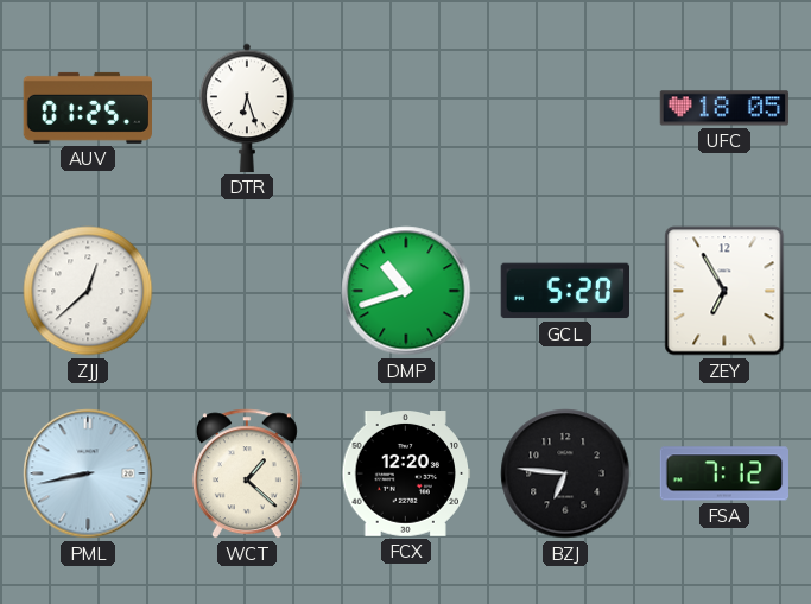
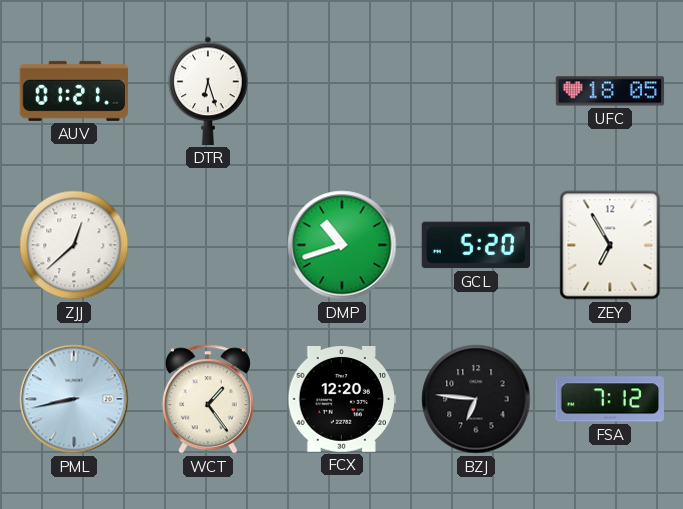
AUV: 01:25 -> 01:21 (73, 91)
WCT: 1:22 -> 1:24 (208, 399)
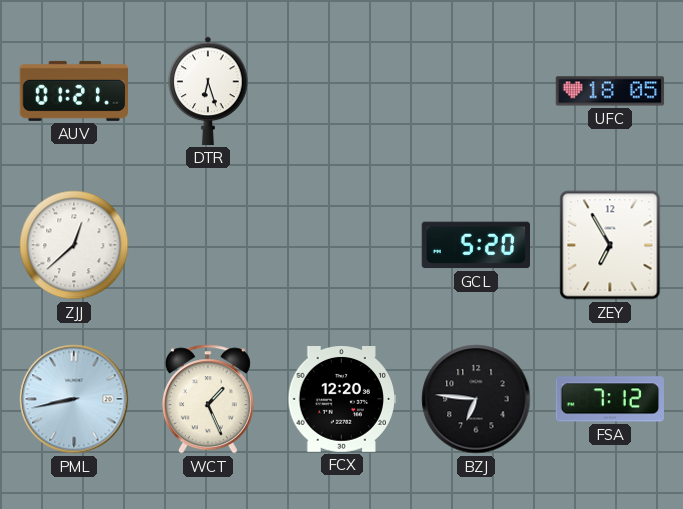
DMP: 10:42 -> none (342, 245)
WCT: 1:24 -> 1:26 (208, 399)
